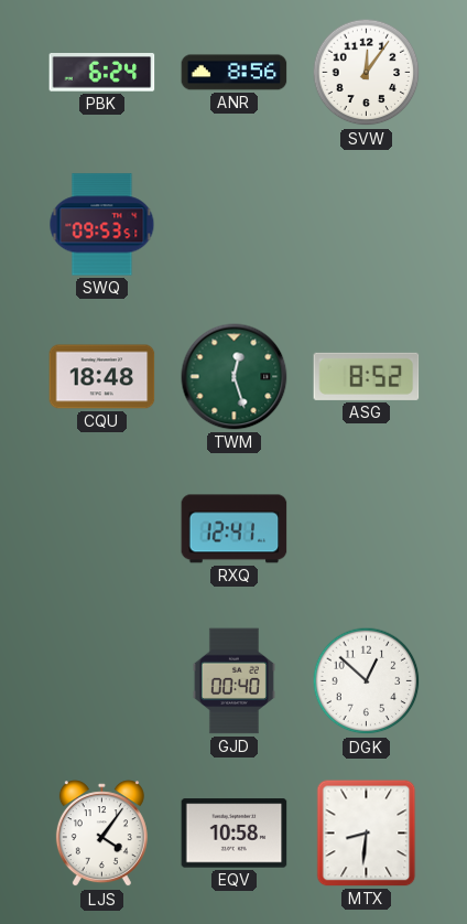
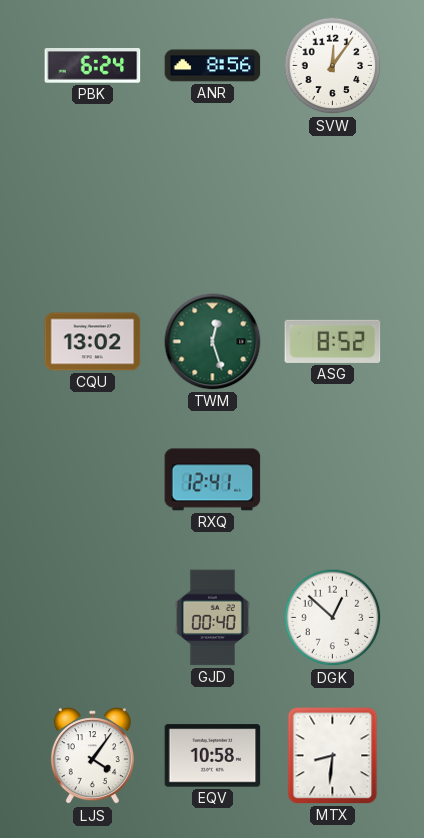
SWQ: 09:53 -> none (102, 225)
CQU: 18:48 -> 13:02 (93, 342)
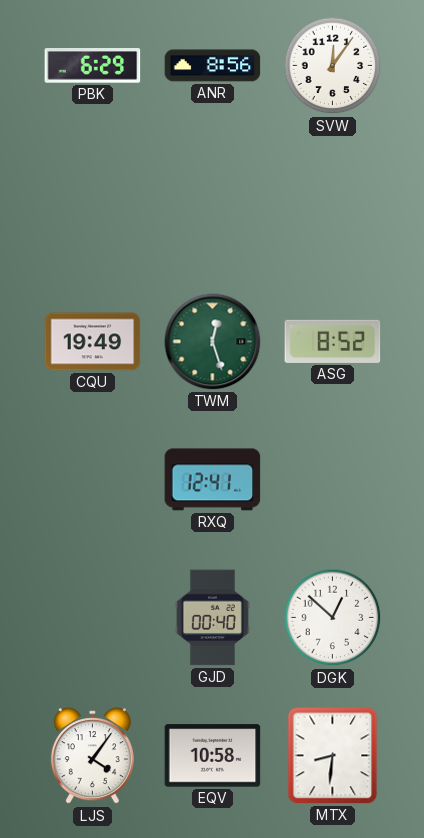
PBK: 6:24 -> 6:29 (93, 66)
CQU: 13:02 -> 19:49 (93, 342)
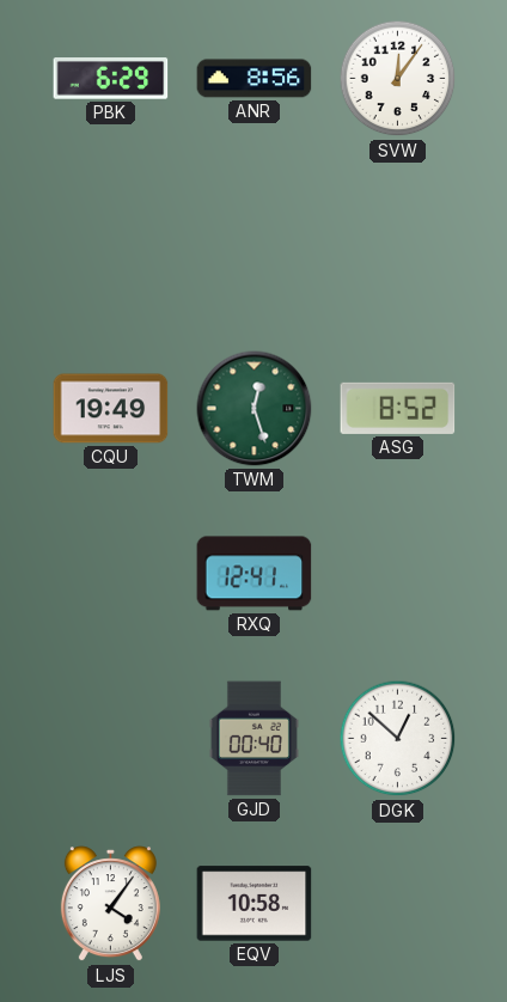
MTX: 8:31 -> none (333, 756)
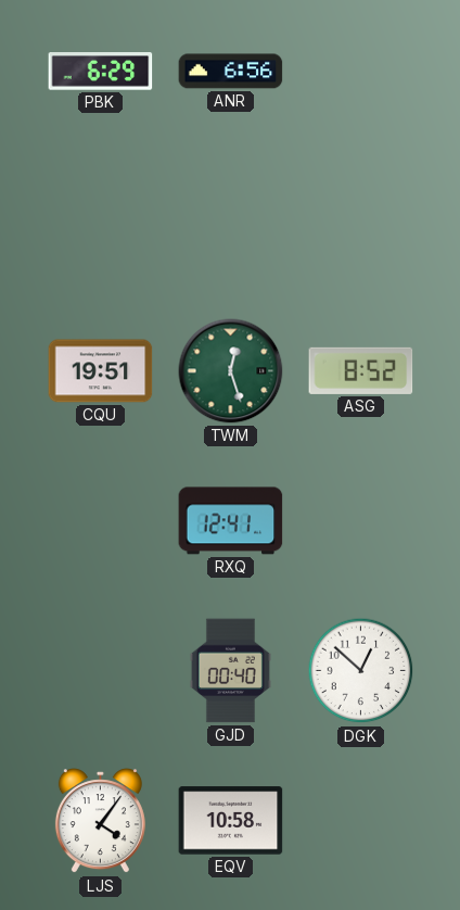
ANR: 8:56 -> 6:56 (231, 72)
SVW: 12:06 -> none (398, 79)
CQU: 19:49 -> 19:51 (101, 371)
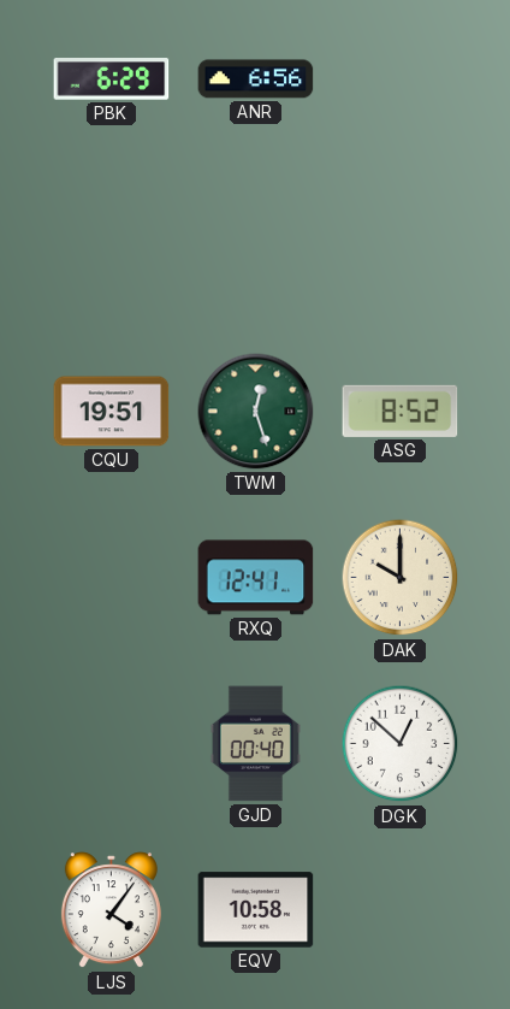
DAK: none -> 10:00 (401, 578)
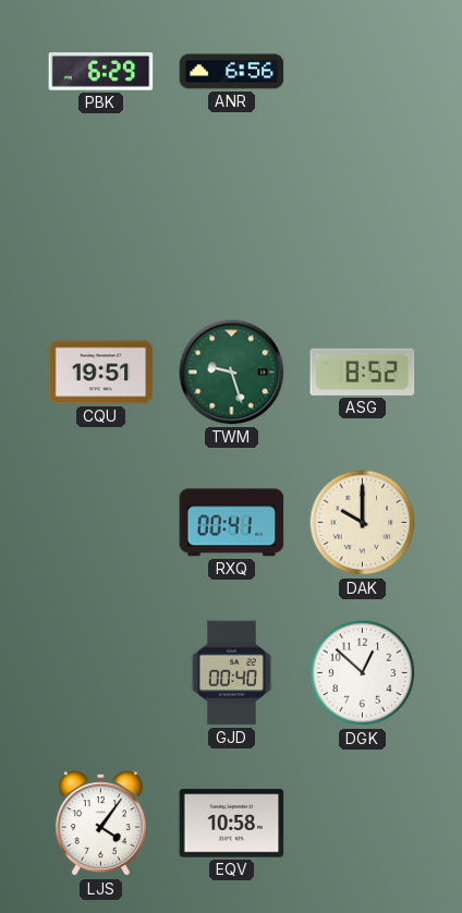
TWM: 12:27 -> 9:27 (232, 373)
RXQ: 12:41 -> 00:41 (232, 523)
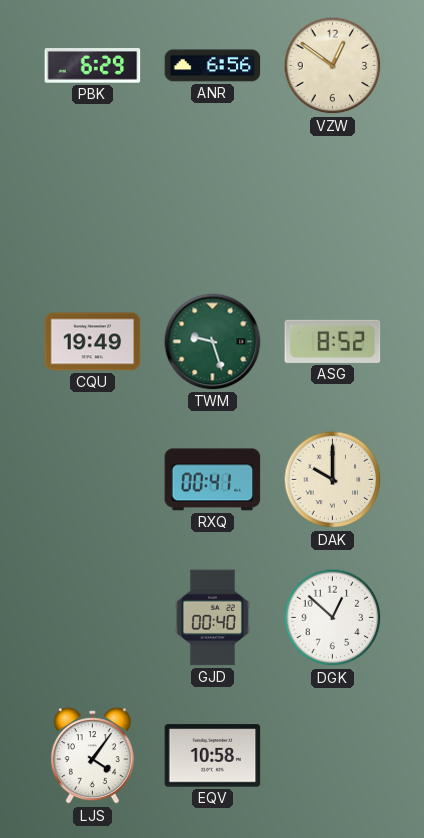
VZW: none -> 12:51 (333, 66)
CQU: 19:51 -> 19:49 (93, 342)
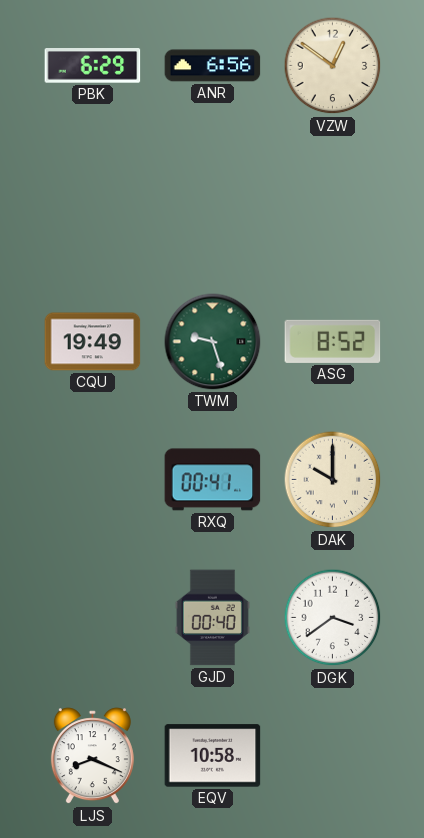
DGK: 12:52 -> 3:39 (333, 618)
LJS: 4:06 -> 8:19 (92, 756)
